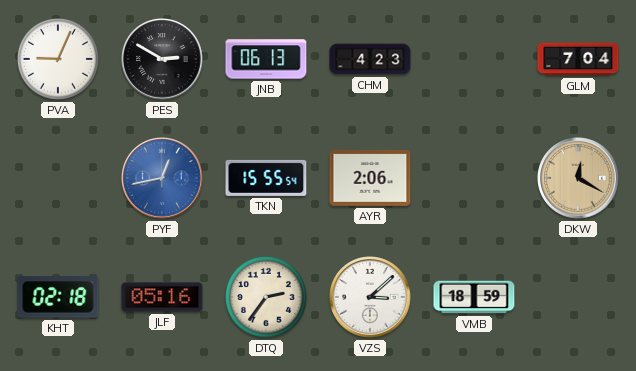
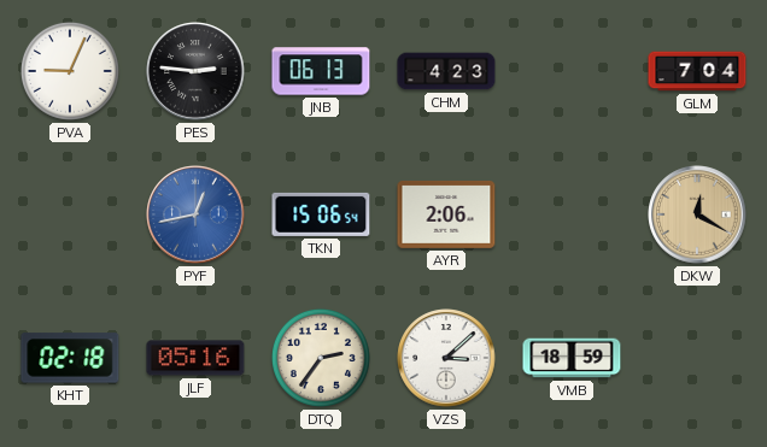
PES: 2:50 -> 2:46 (195, 71)
TKN: 15:55 -> 15:06 (321, 214)
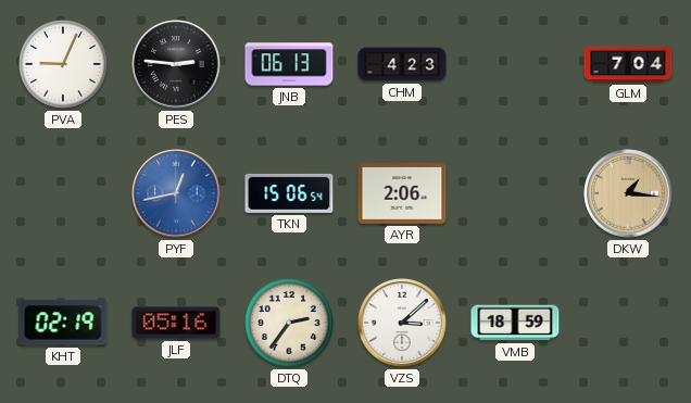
DKW: 12:20 -> 1:16 (628, 193)
KHT: 02:18 -> 02:19 (63, 323)
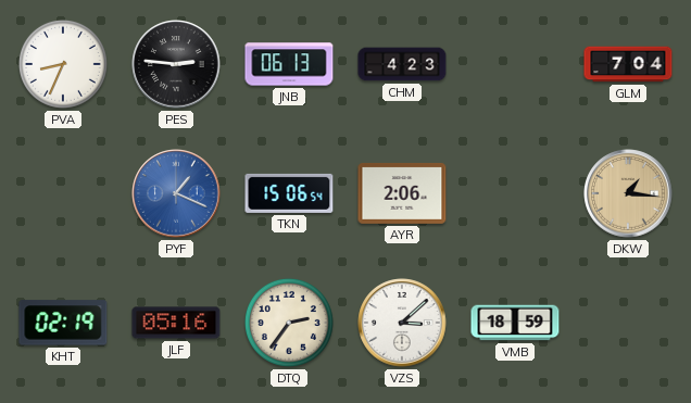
PVA: 9:04 -> 8:34 (63, 64)
PYF: 12:43 -> 1:19 (176, 193)
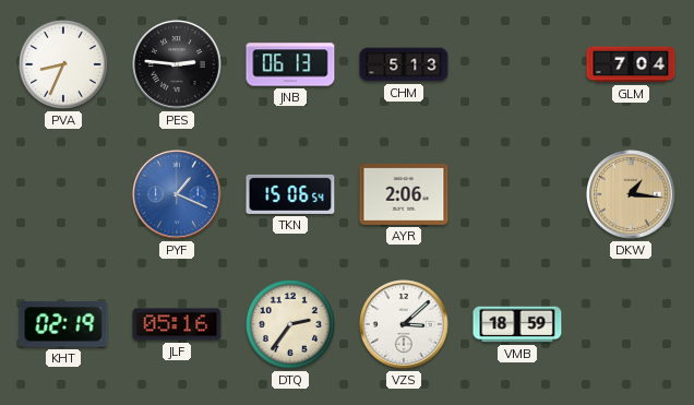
CHM: 4:23 -> 5:13 (404, 64)
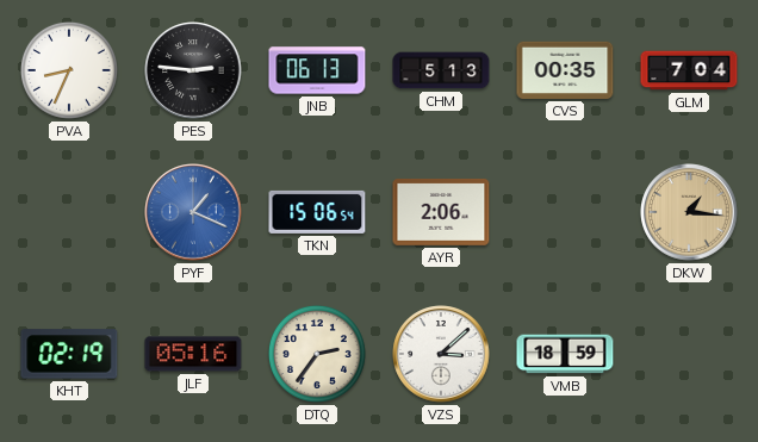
CVS: none -> 00:35 (565, 70)
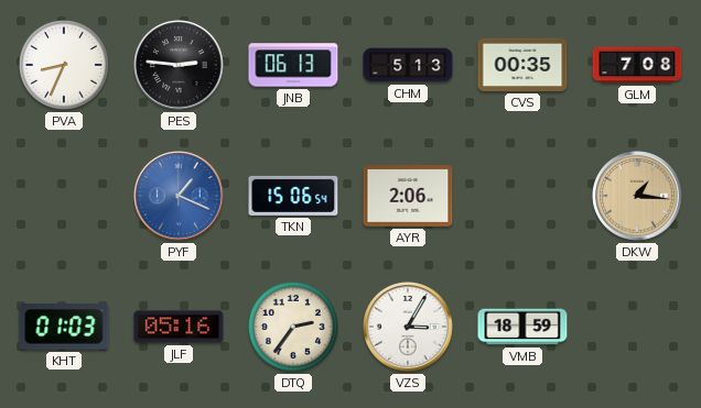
GLM: 7:04 -> 7:08 (637, 65)
KHT: 02:19 -> 01:03 (64, 327)
VZS: 3:08 -> 3:05 (408, 327)
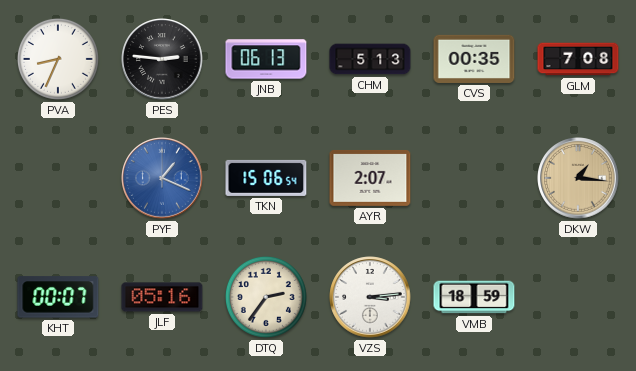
AYR: 2:06 -> 2:07 (370, 178)
KHT: 01:03 -> 00:07 (58, 297)
VZS: 3:05 -> 3:14 (370, 297)
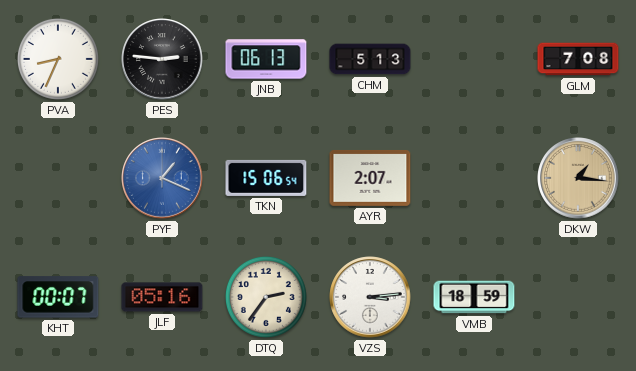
CVS: 00:35 -> none (474, 59)
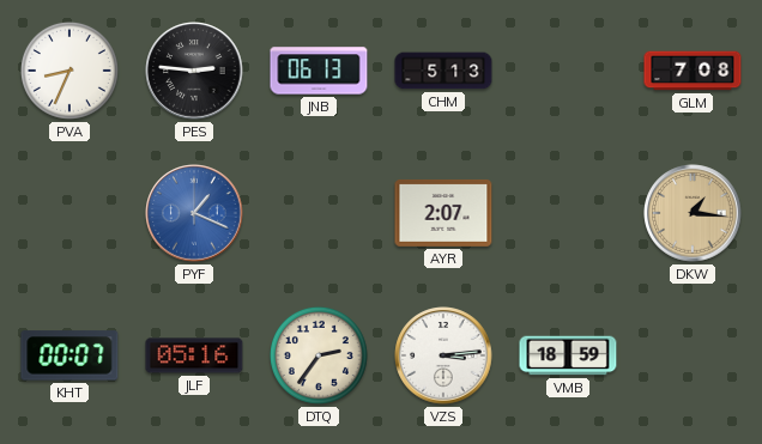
TKN: 15:06 -> none (266, 178)
